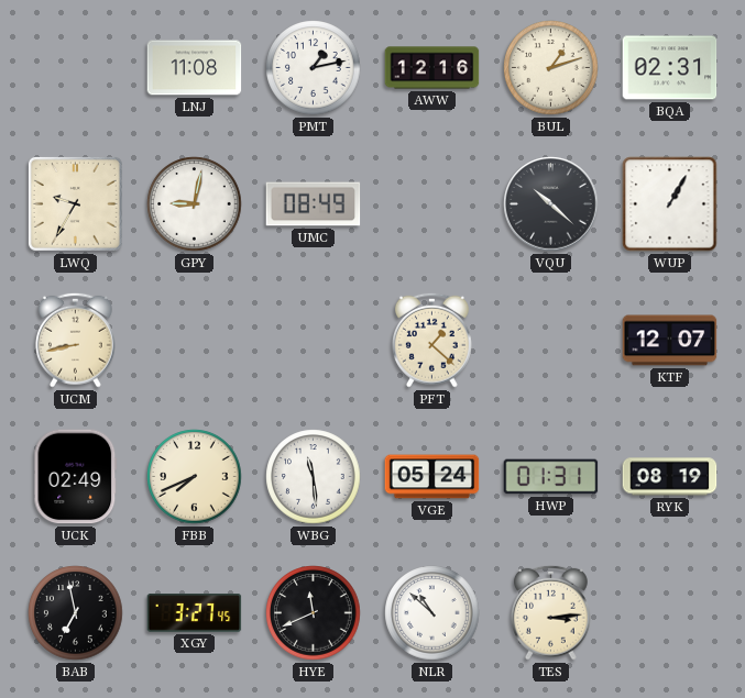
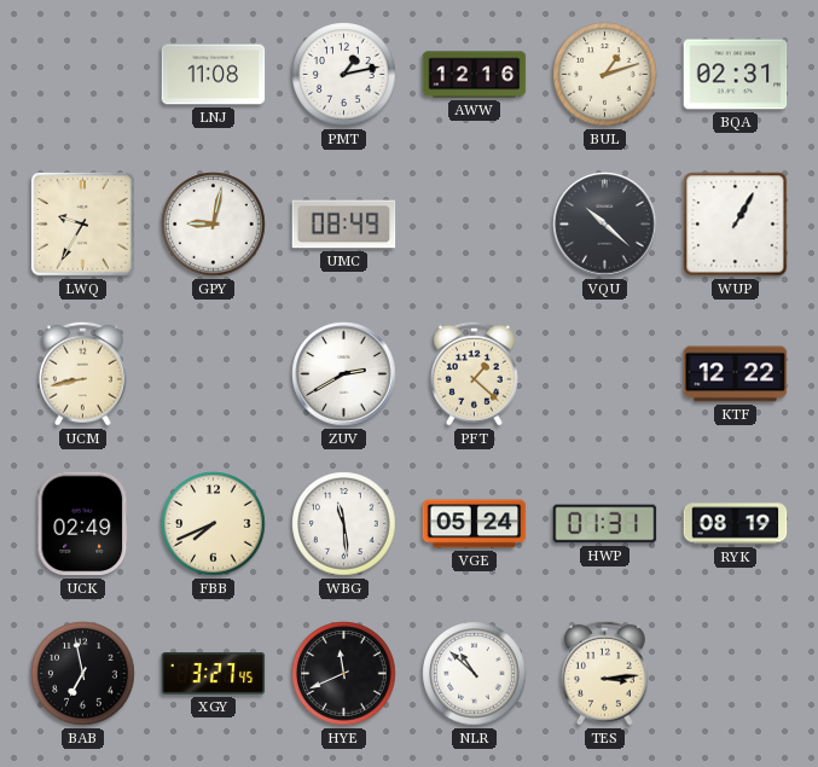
ZUV: none -> 2:40 (344, 374)
KTF: 12:07 -> 12:22 (736, 374)
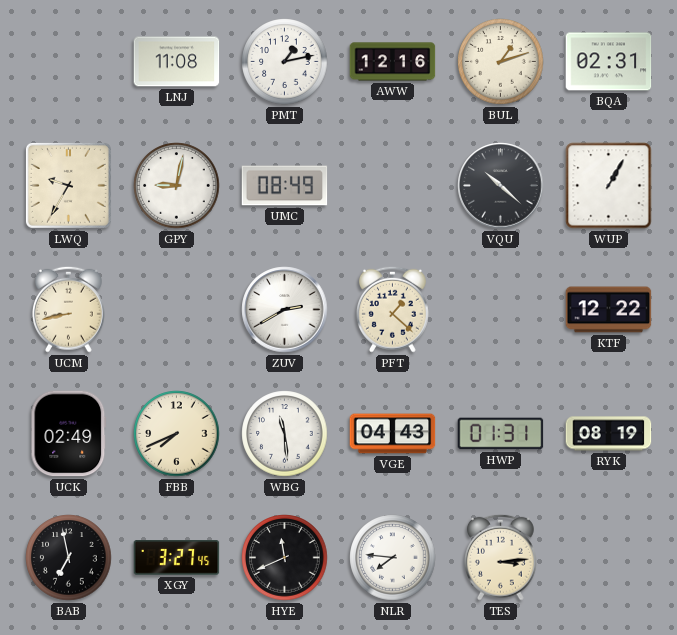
VGE: 05:24 -> 04:43 (393, 434)
NLR: 10:52 -> 7:46 (393, 558)
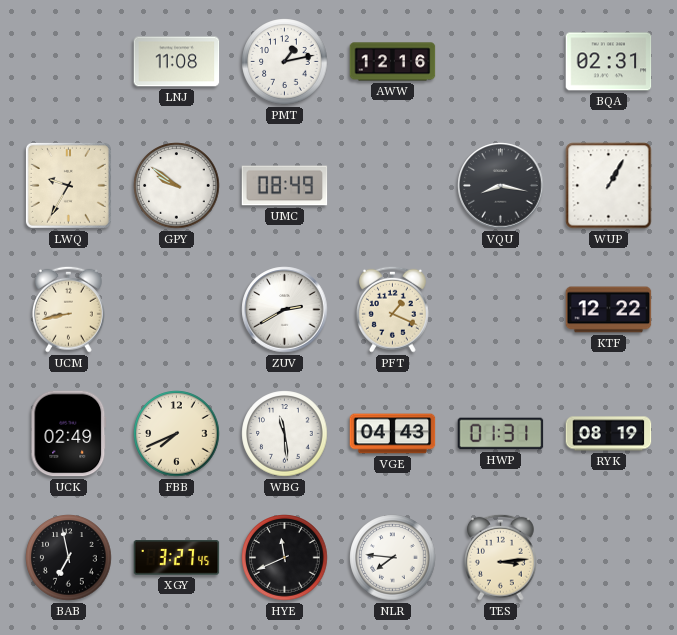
BUL: 1:12 -> none (501, 62)
GPY: 9:02 -> 9:51 (177, 186)
VQU: 10:22 -> 8:17 (501, 186)
PFT: 1:22 -> 1:19 (392, 309)
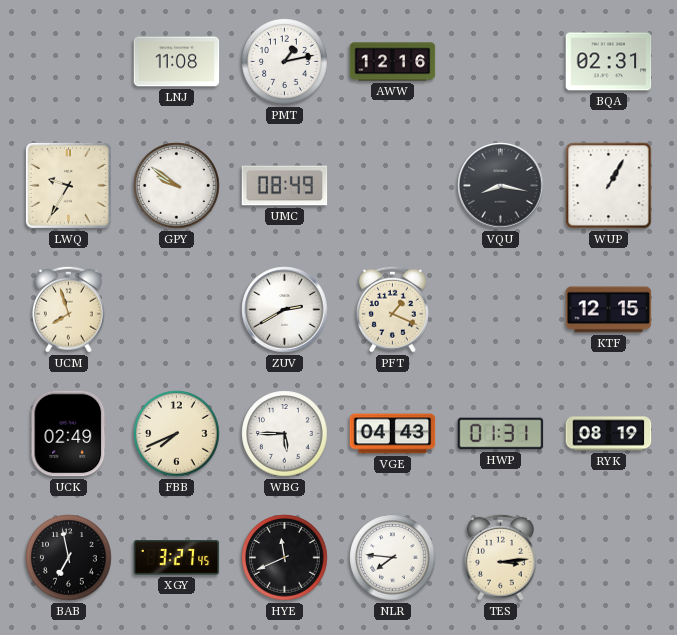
UCM: 8:43 -> 7:57 (68, 309)
KTF: 12:22 -> 12:15 (609, 310)
WBG: 11:29 -> 5:45 (285, 434)
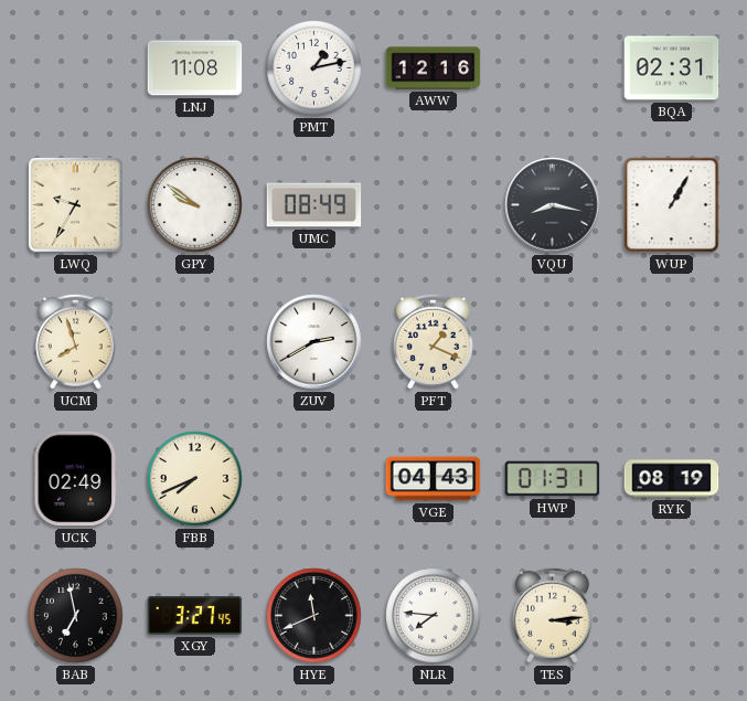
KTF: 12:15 -> none (609, 310)
WBG: 5:45 -> none (285, 434)
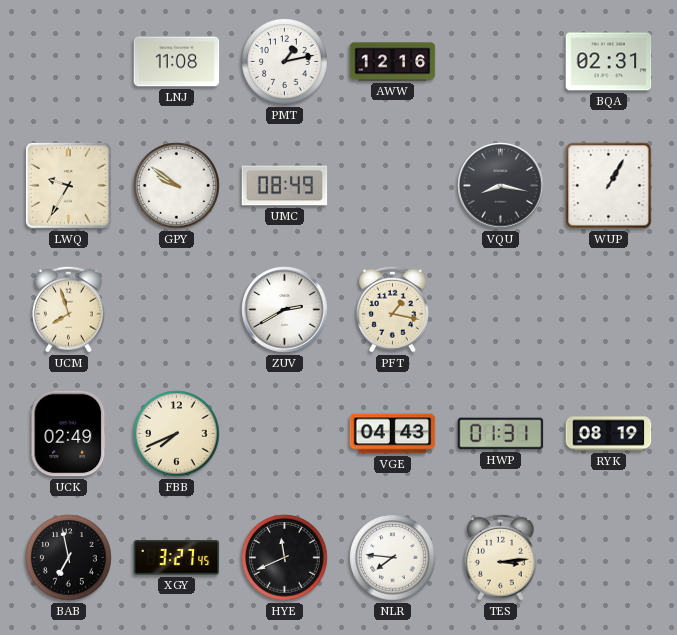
PFT: 1:19 -> 1:17 (392, 309)
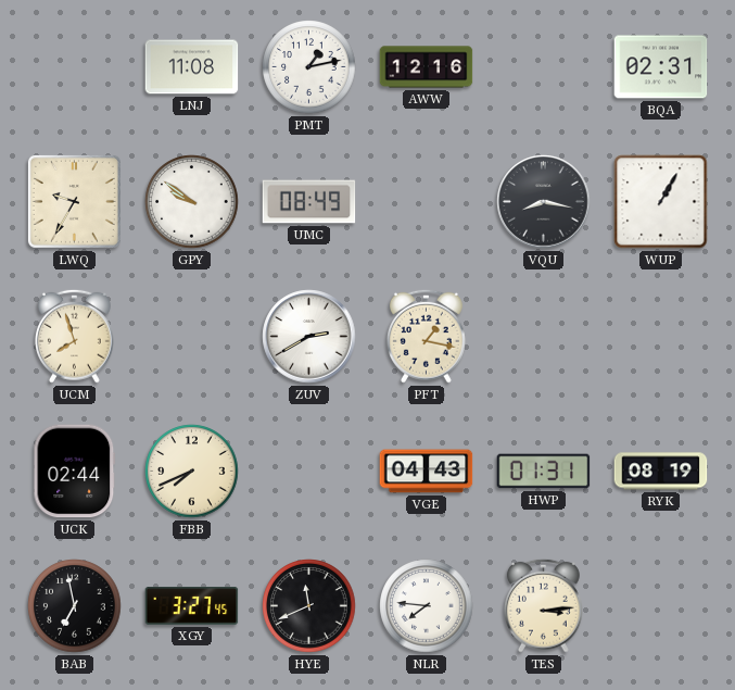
UCK: 02:49 -> 02:44 (75, 472)
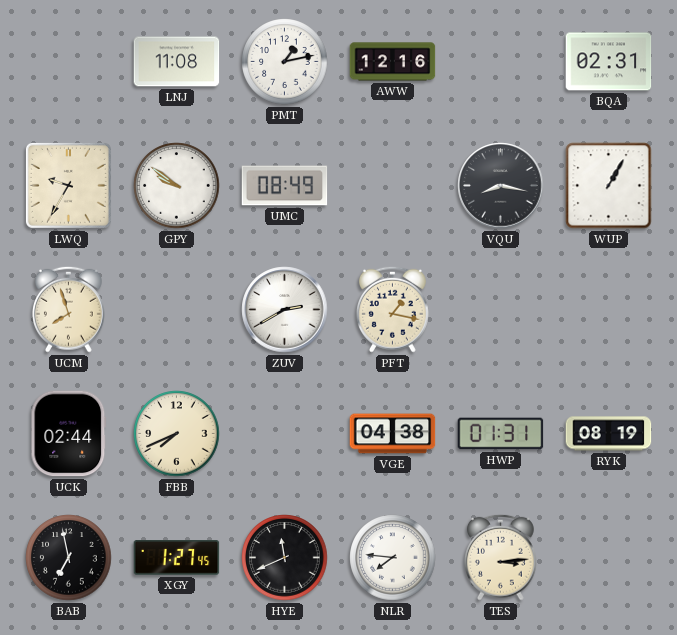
VGE: 04:43 -> 04:38 (393, 434)
XGY: 3:27 -> 1:27 (177, 558)
